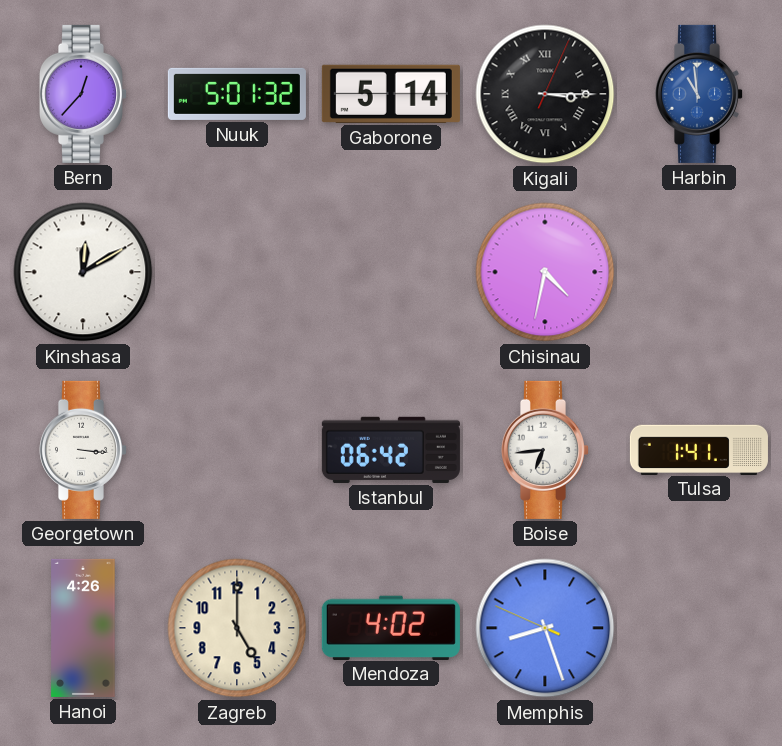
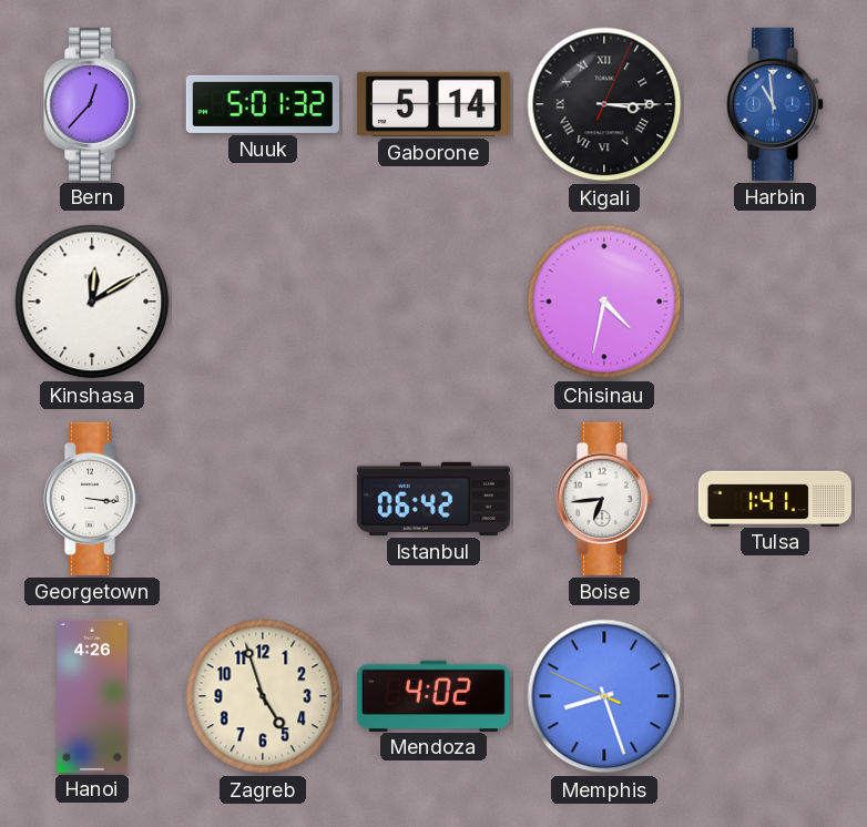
Zagreb: 5:00 -> 4:57 (263, 696)
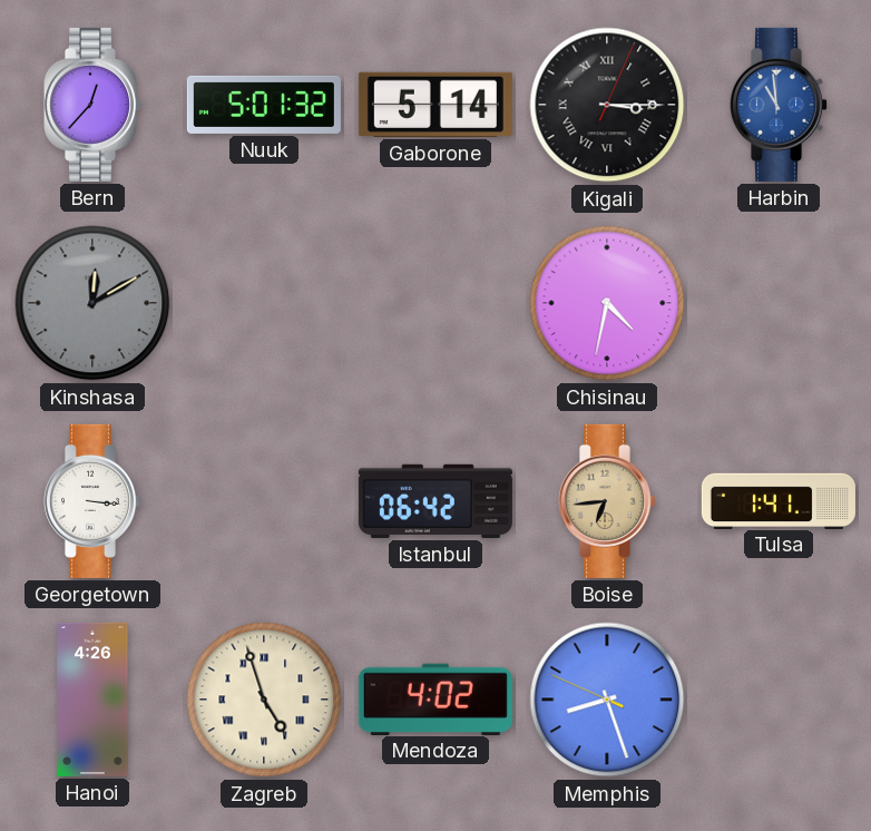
Kinshasa dial: white -> grey (92, 303)
Boise dial: white -> champagne (606, 501)
Zagreb numerals: Arabic -> Roman (264, 700)
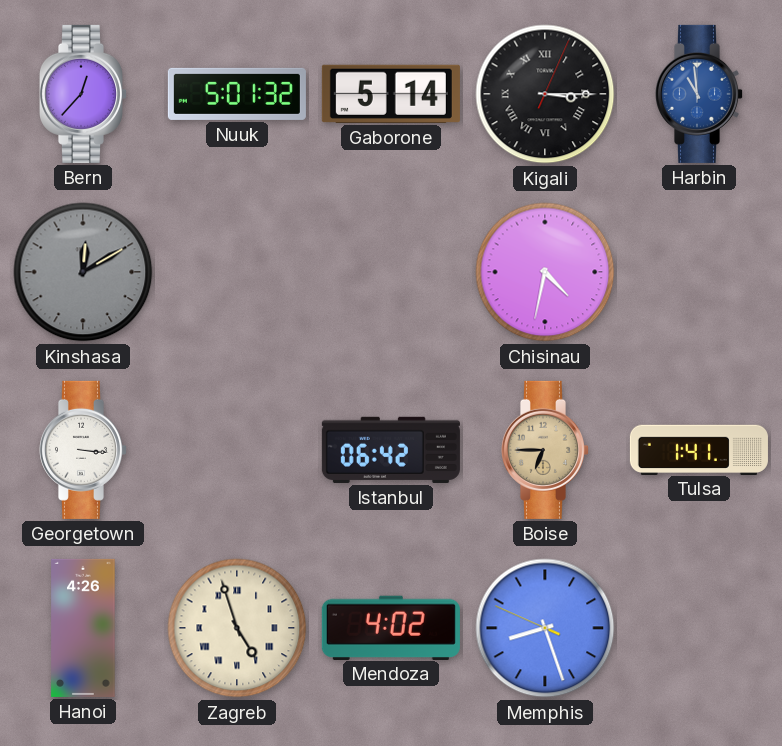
Boise: 6:44 -> 6:45 (544, 450)
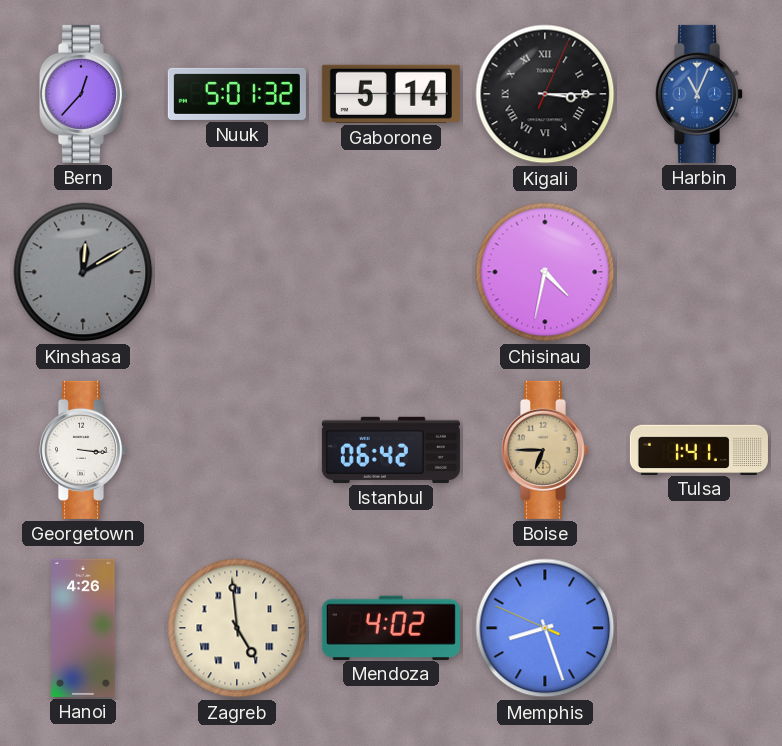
Harbin: 10:59 -> 11:04 (698, 94)
Zagreb: 4:57 -> 4:59 (237, 628)
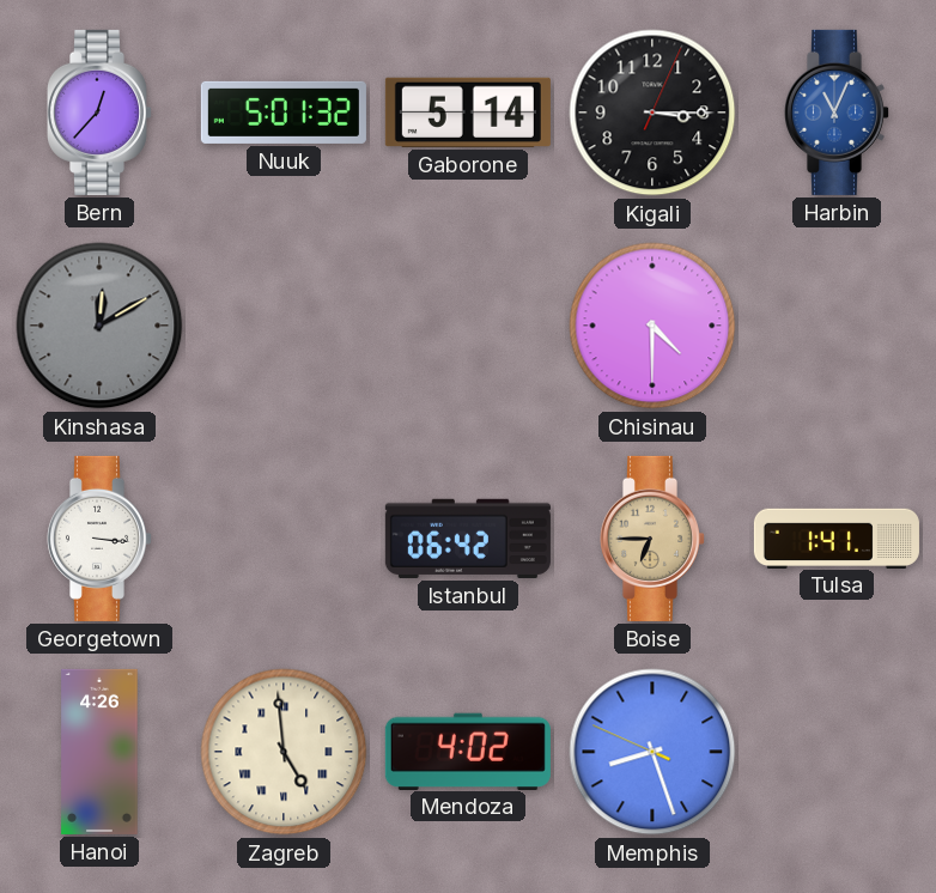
Kigali numerals: Roman -> Arabic (652, 113)
Chisinau: 4:32 -> 4:30 (652, 326)
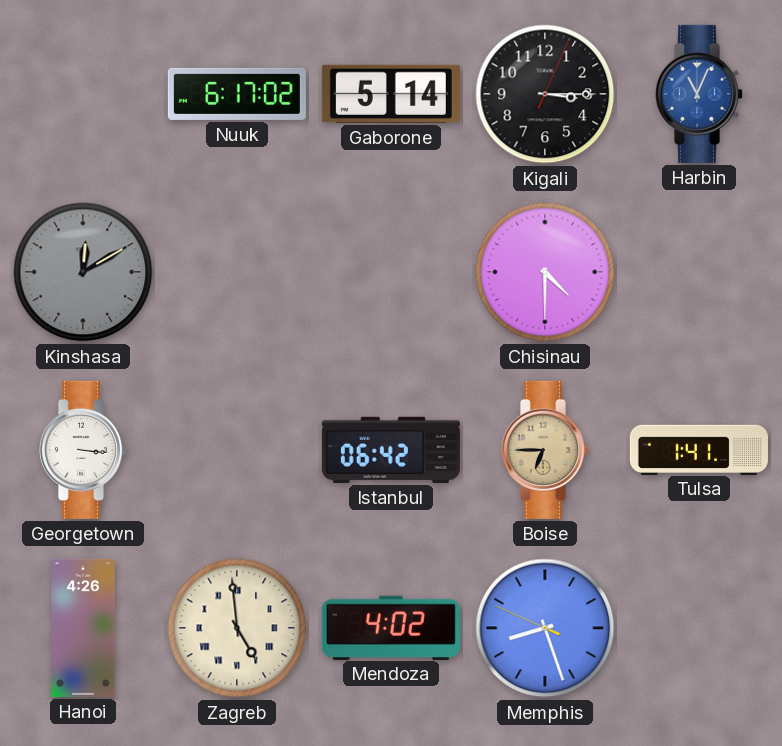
Bern: 12:37 -> none (98, 113)
Nuuk: 5:01 -> 6:17 (237, 94)
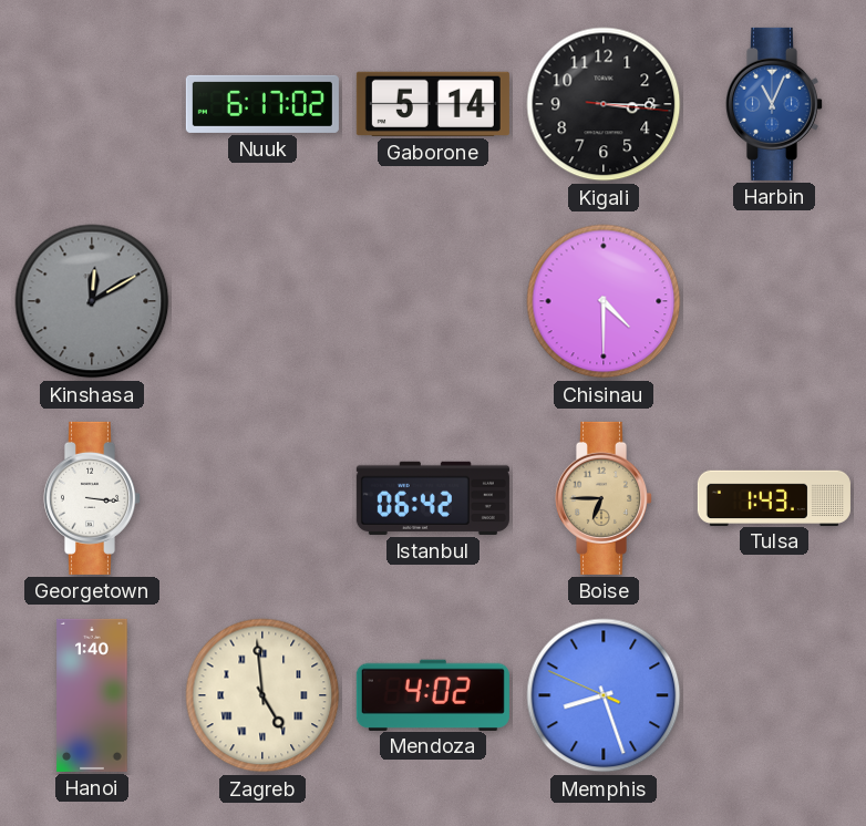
Kigali: 3:15:04 -> 3:15:16 (604, 104)
Tulsa: 1:41 -> 1:43 (774, 497)
Hanoi: 4:26 -> 1:40 (92, 695)
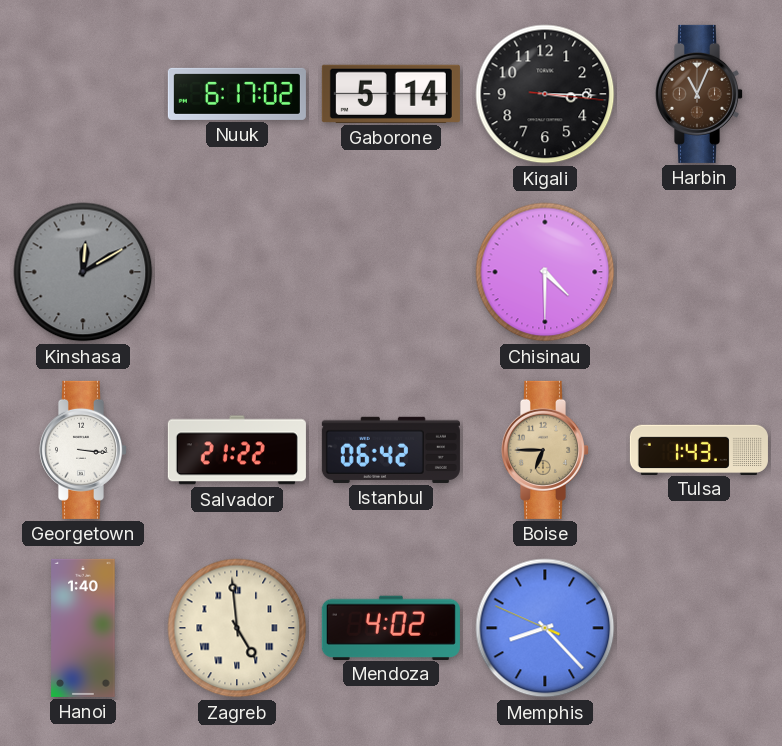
Harbin dial: blue -> brown (698, 94)
Salvador: none -> 21:22 (237, 450)
Memphis: 8:26 -> 8:22 (545, 628)
